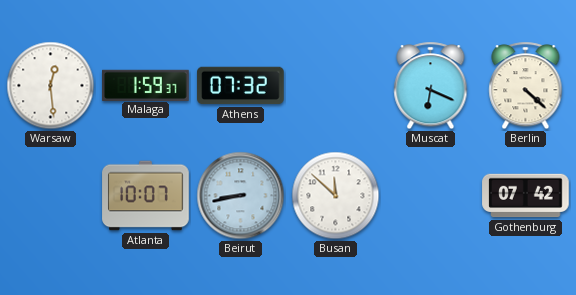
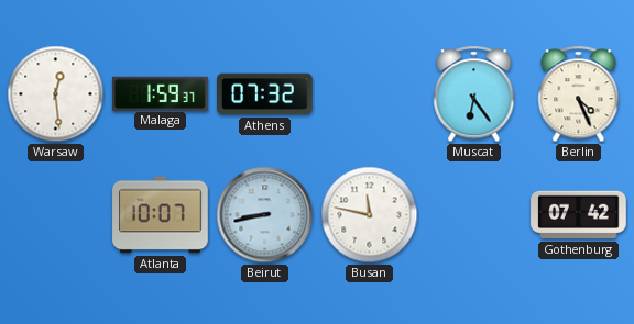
Muscat: 6:19 -> 6:24 (474, 94)
Berlin: 4:22 -> 4:26 (579, 94)
Busan: 11:52 -> 11:47 (370, 215)
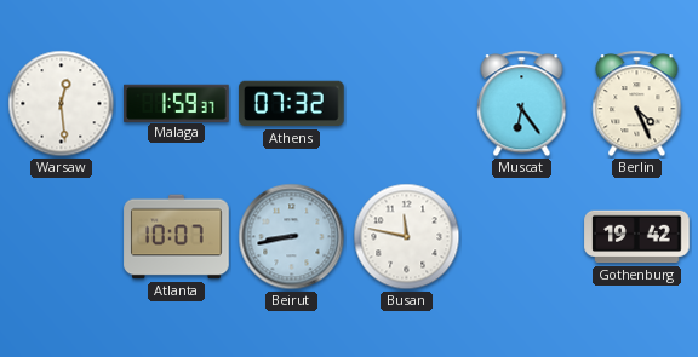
Gothenburg: 07:42 -> 19:42 (637, 237)
